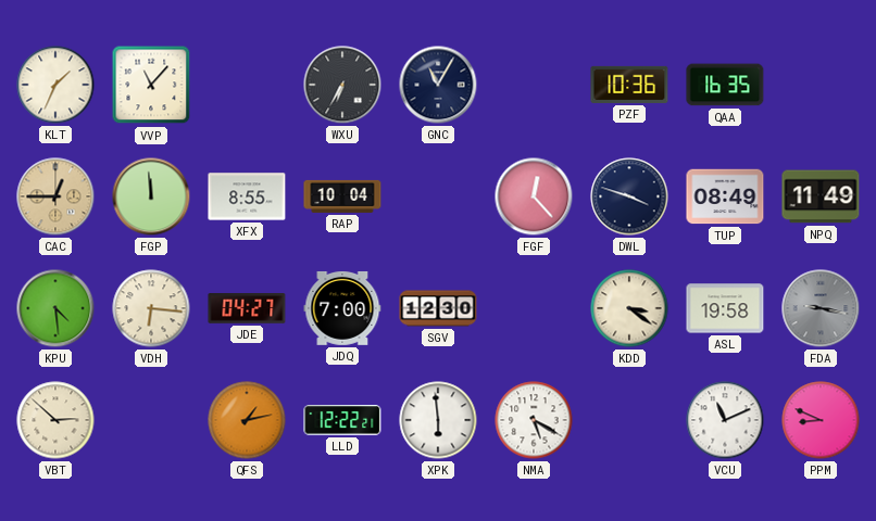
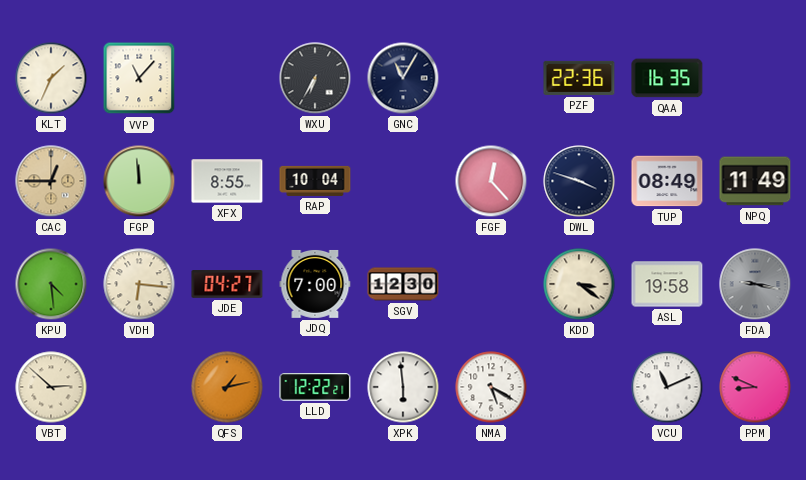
PZF: 10:36 -> 22:36 (579, 78)
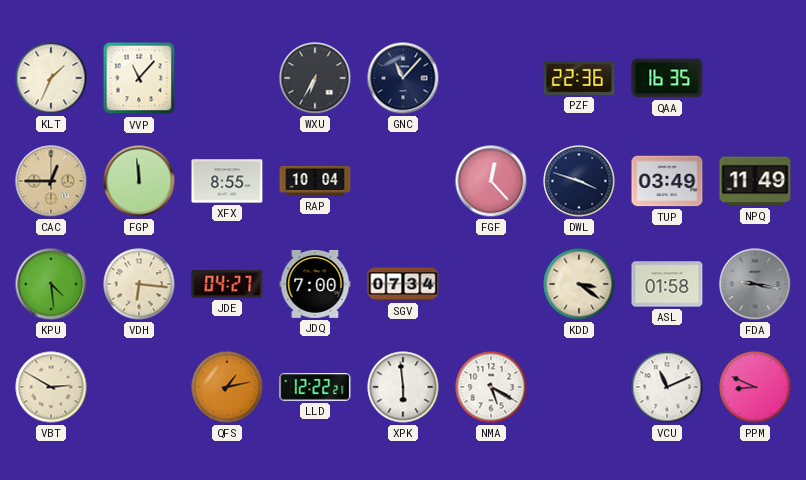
GNC: 11:05 -> 11:07 (403, 78)
TUP: 08:49 -> 03:49 (667, 181)
SGV: 12:30 -> 07:34 (403, 284)
ASL: 19:58 -> 01:58 (667, 284)
VBT: 2:52 -> 2:50 (51, 387)
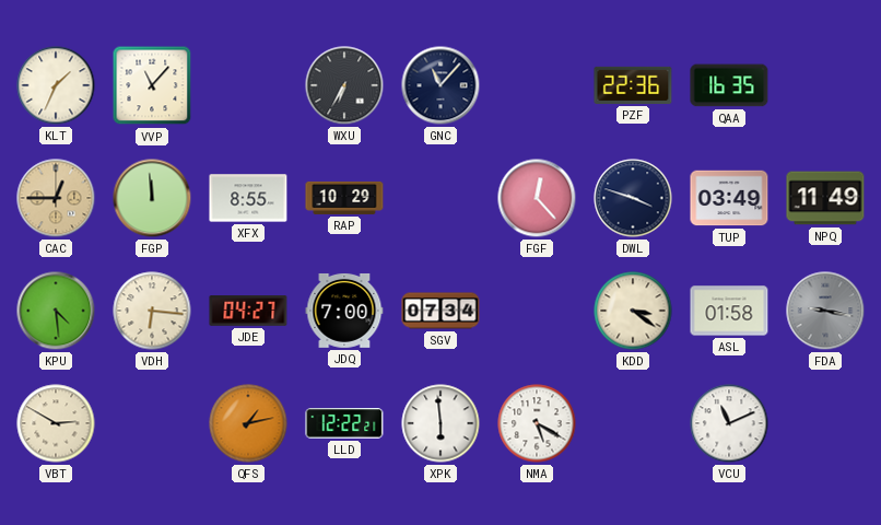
RAP: 10:04 -> 10:29 (344, 198)
PPM: 8:49 -> none (755, 387)
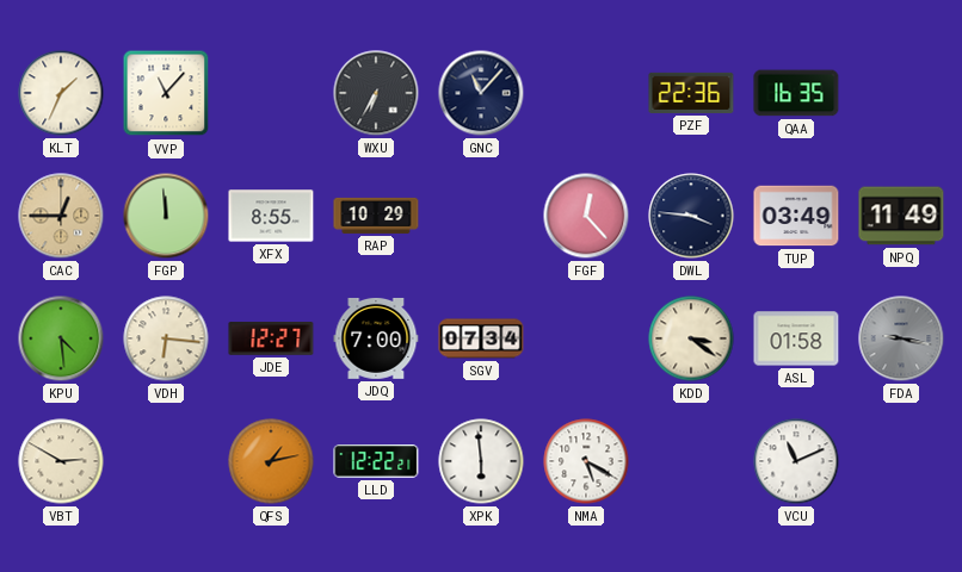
DWL: 3:48 -> 3:46 (691, 216)
JDE: 04:27 -> 12:27 (271, 338)
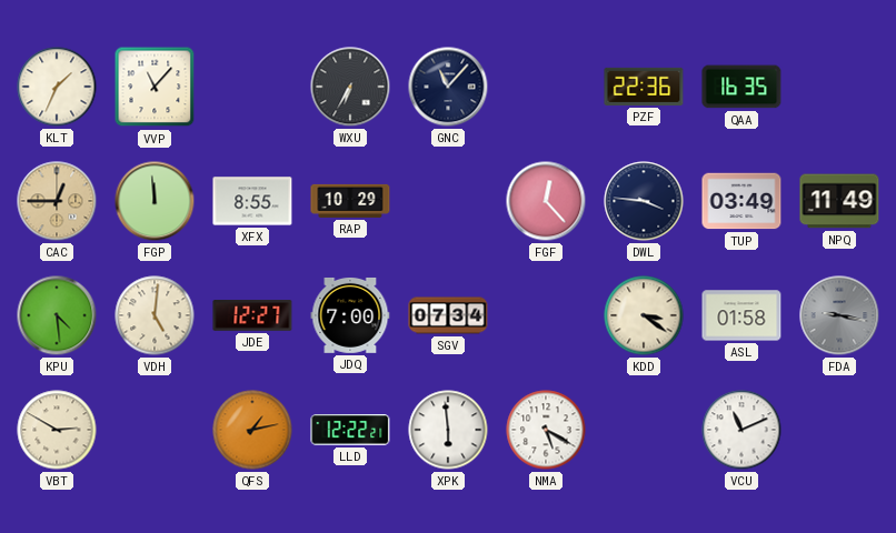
VDH: 6:16 -> 5:01 (155, 315)
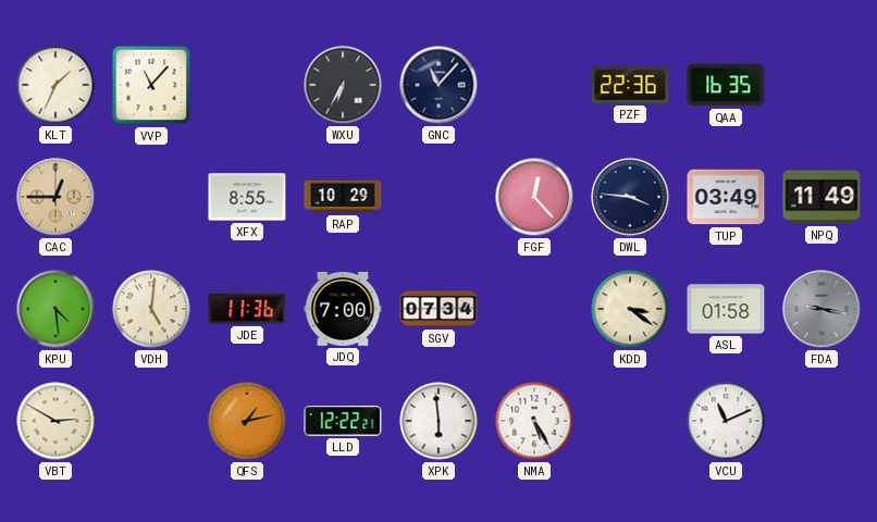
FGP: 11:59 -> none (155, 201)
JDE: 12:27 -> 11:36 (247, 309)
NMA: 5:20 -> 5:25 (534, 421)
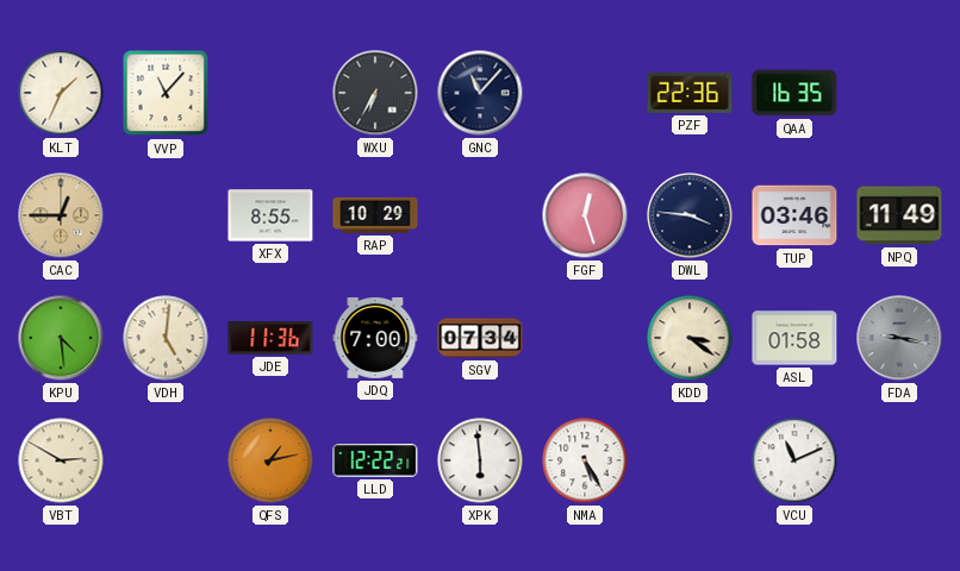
FGF: 12:23 -> 12:27 (585, 215)
TUP: 03:49 -> 03:46 (794, 215)
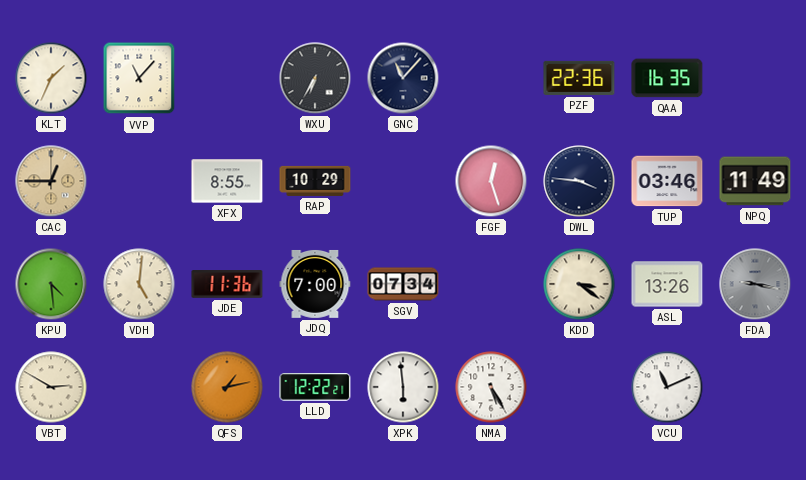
ASL: 01:58 -> 13:26 (667, 284)
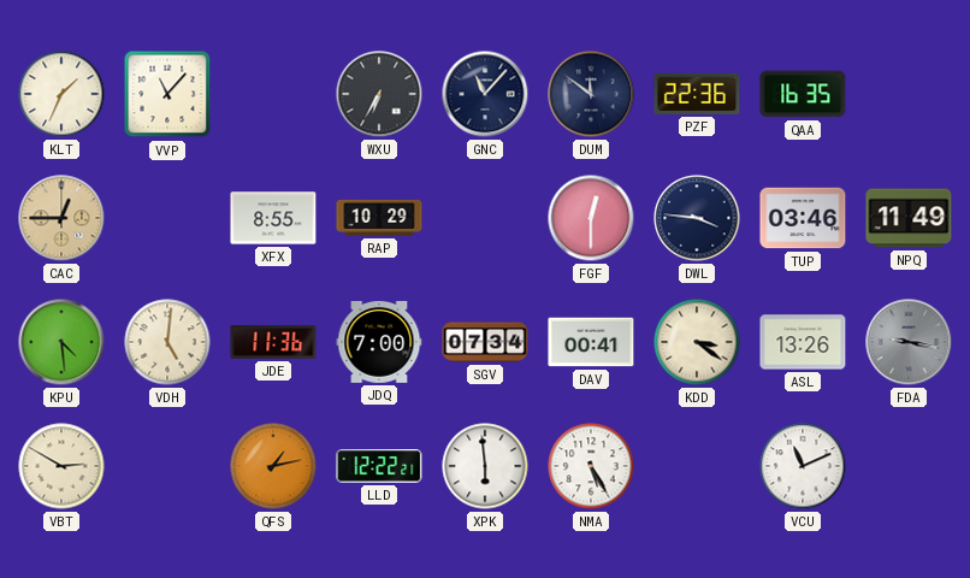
DUM: none -> 11:51 (591, 94)
FGF: 12:27 -> 12:30 (591, 218)
DAV: none -> 00:41 (591, 342)
